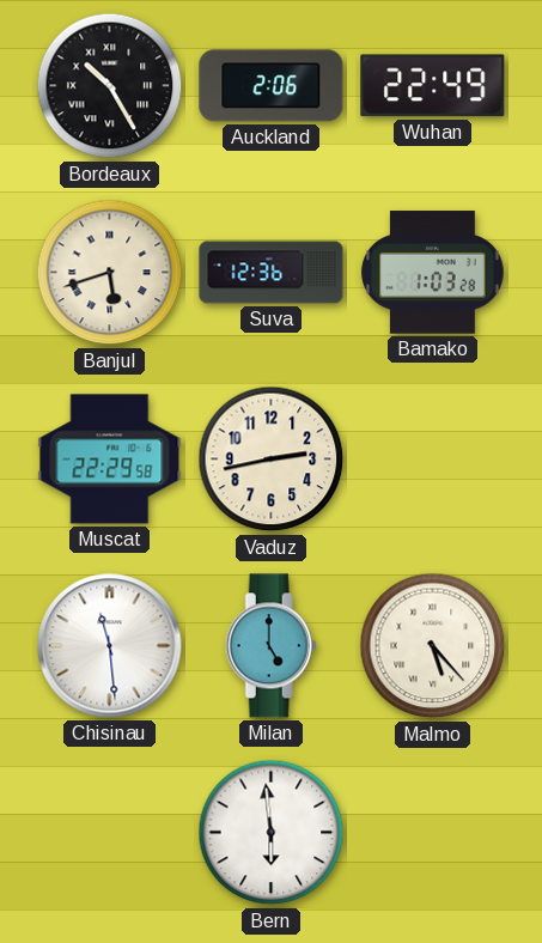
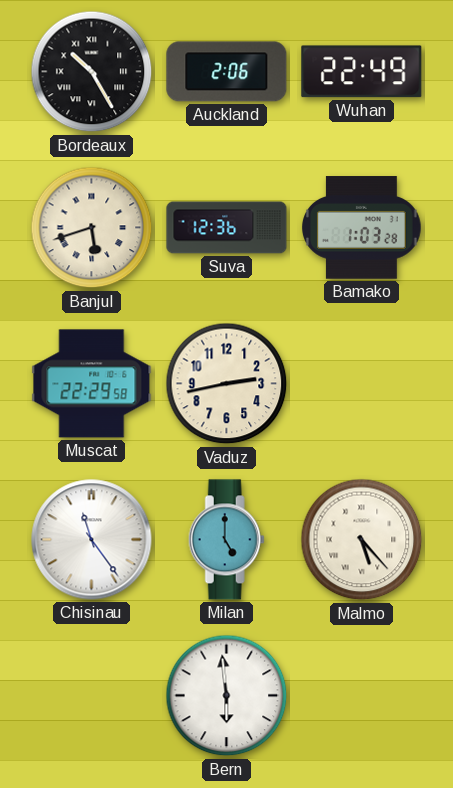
Chisinau: 11:29 -> 11:24 (92, 540)
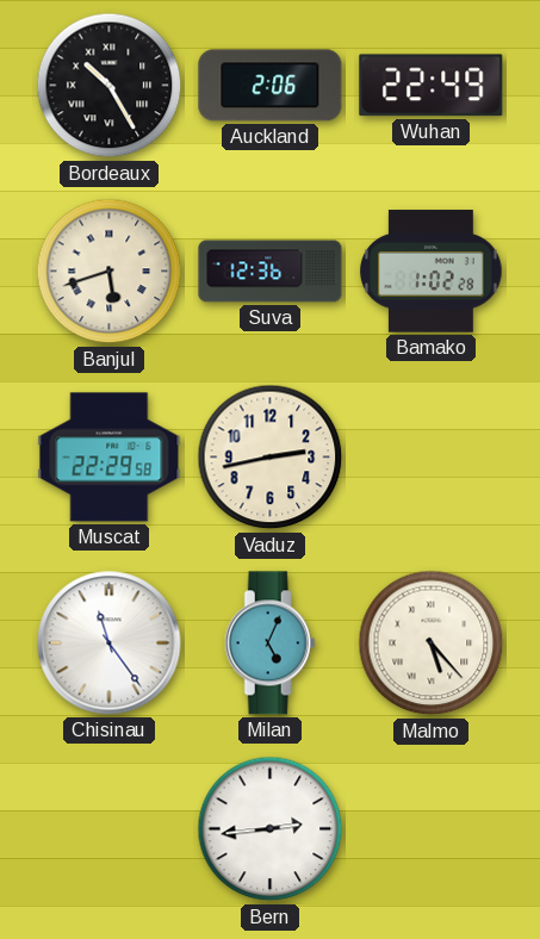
Bamako: 1:03 -> 1:02 (432, 272)
Milan: 5:00 -> 5:04 (269, 643)
Bern: 5:59 -> 2:44 (271, 829)
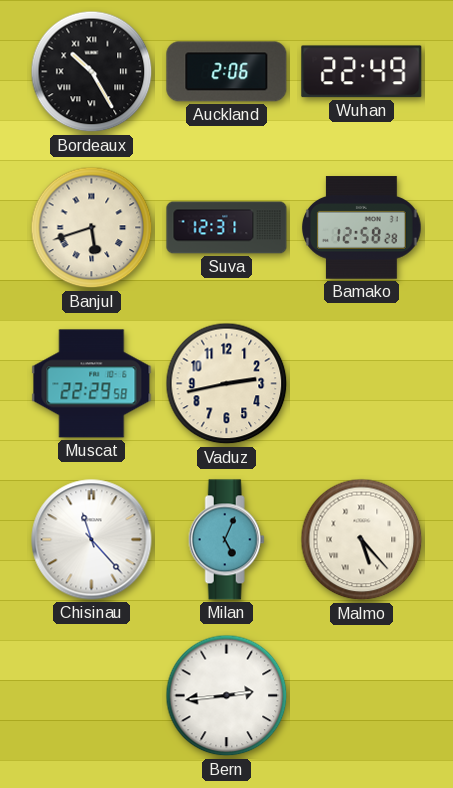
Suva: 12:36 -> 12:31 (227, 228)
Bamako: 1:02 -> 12:58 (362, 228)
Chisinau: 11:24 -> 11:23 (92, 540)
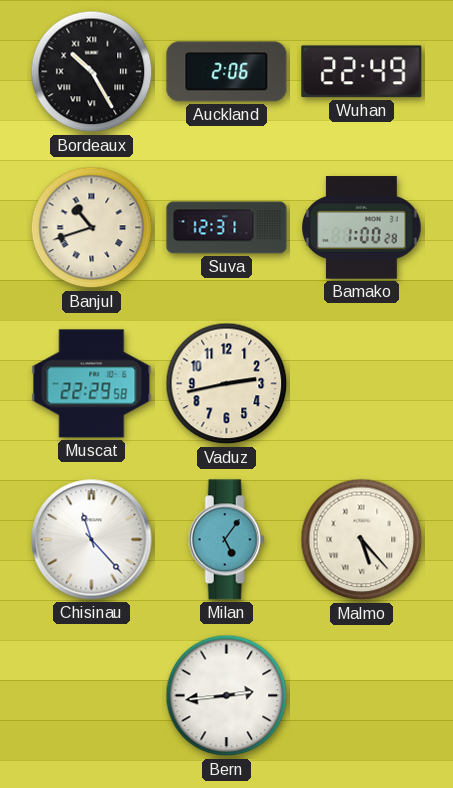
Banjul: 5:42 -> 10:42 (92, 228)
Bamako: 12:58 -> 1:00 (362, 228)
Milan: 5:04 -> 5:06 (226, 540)
